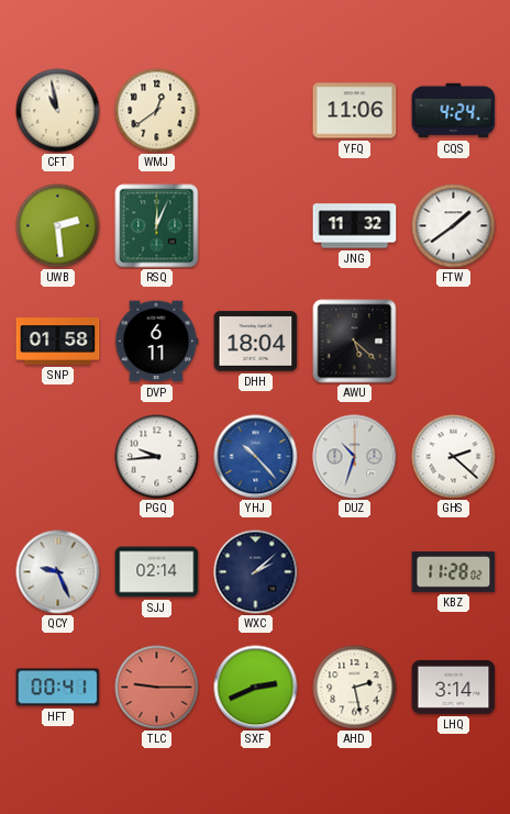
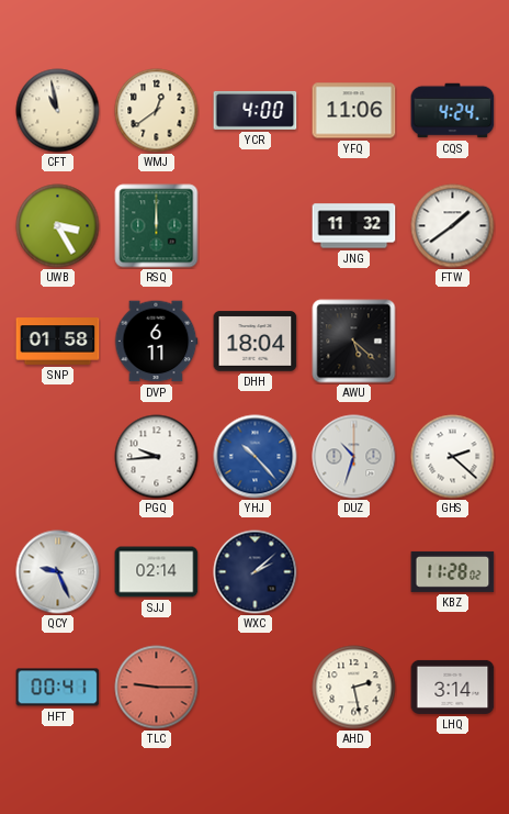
YCR: none -> 4:00 (256, 110)
UWB: 2:29 -> 3:25 (58, 226)
RSQ: 12:04 -> 12:00 (157, 226)
SXF: 2:41 -> none (256, 688)
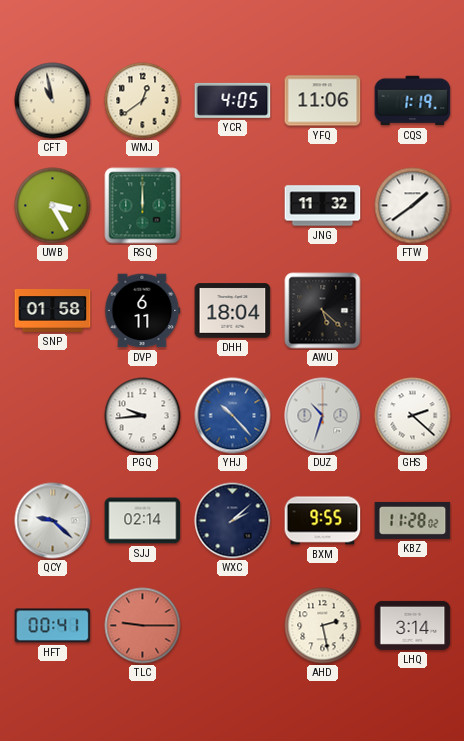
YCR: 4:00 -> 4:05 (233, 100)
CQS: 4:24 -> 1:19 (413, 101)
QCY: 9:26 -> 9:22 (53, 521)
BXM: none -> 9:55 (323, 521)
